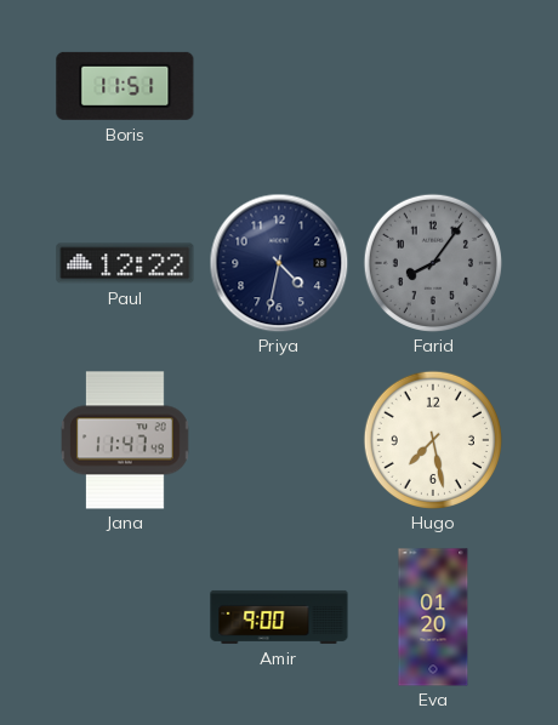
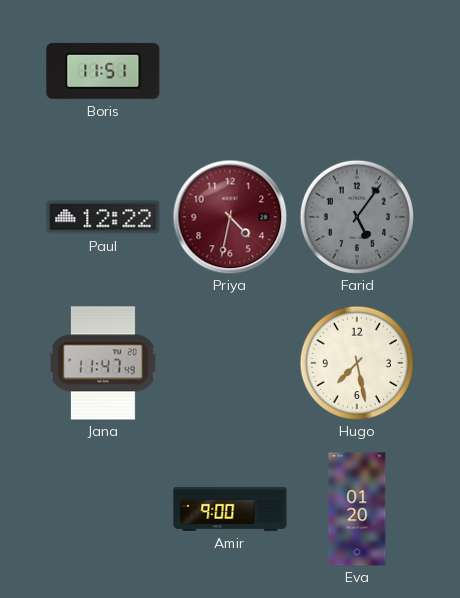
Priya dial: navy -> burgundy (230, 217)
Farid: 8:06 -> 5:06 (357, 217)
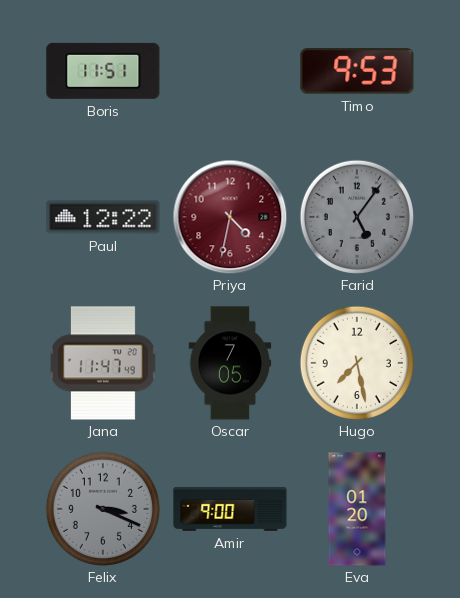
Timo: none -> 9:53 (357, 71)
Oscar: none -> 7:05 (230, 363)
Felix: none -> 3:19 (103, 509)
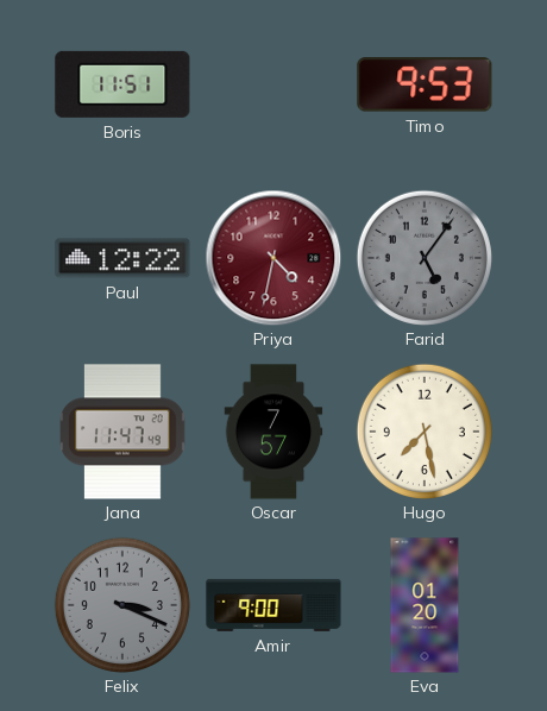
Oscar: 7:05 -> 7:57 (273, 432)
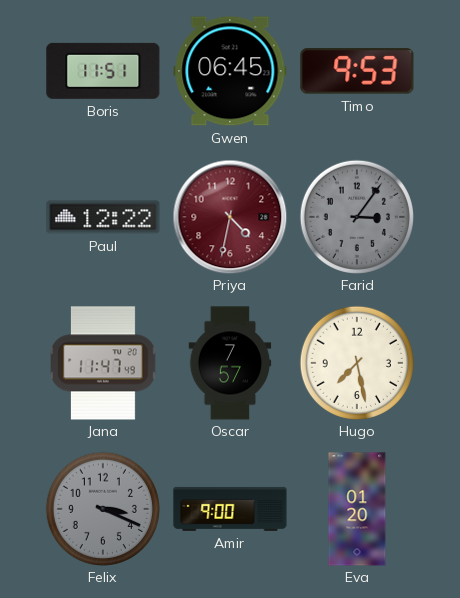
Gwen: none -> 06:45 (230, 71)
Farid: 5:06 -> 3:06 (357, 217)
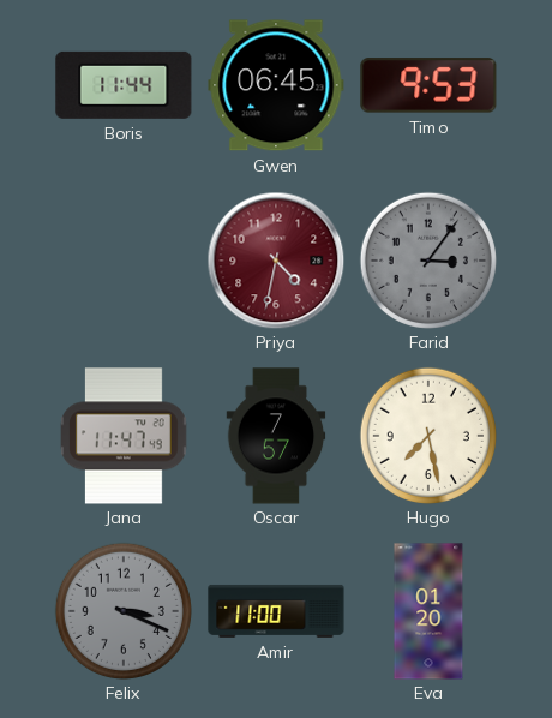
Boris: 11:51 -> 11:44 (124, 85)
Paul: 12:22 -> none (103, 217)
Amir: 9:00 -> 11:00 (276, 611)
